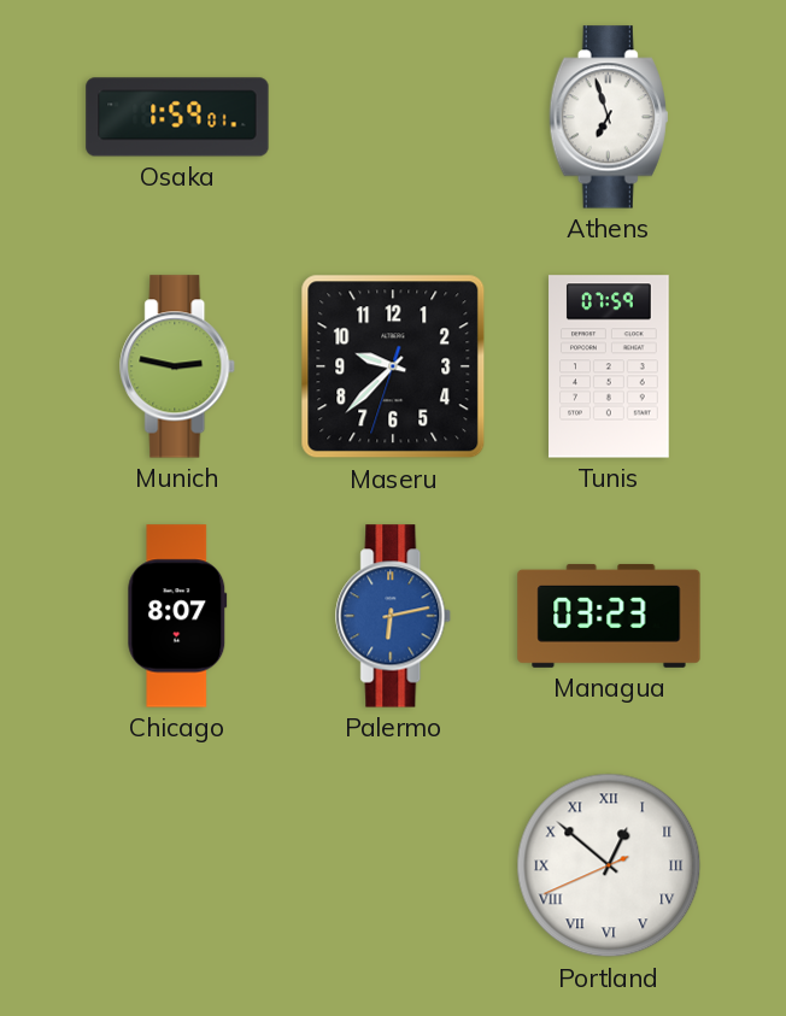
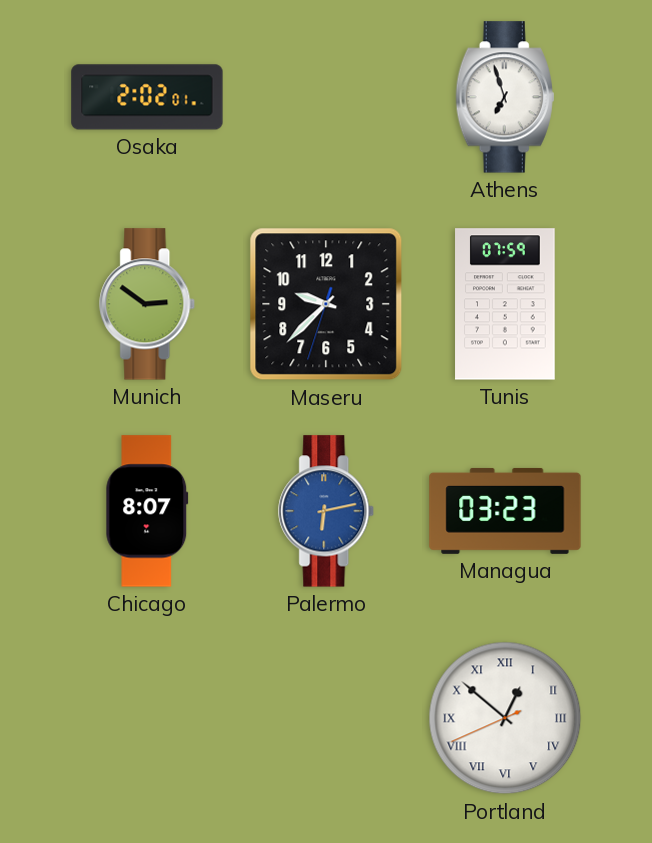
Osaka: 1:59 -> 2:02 (147, 97)
Munich: 2:47 -> 2:51 (148, 304)
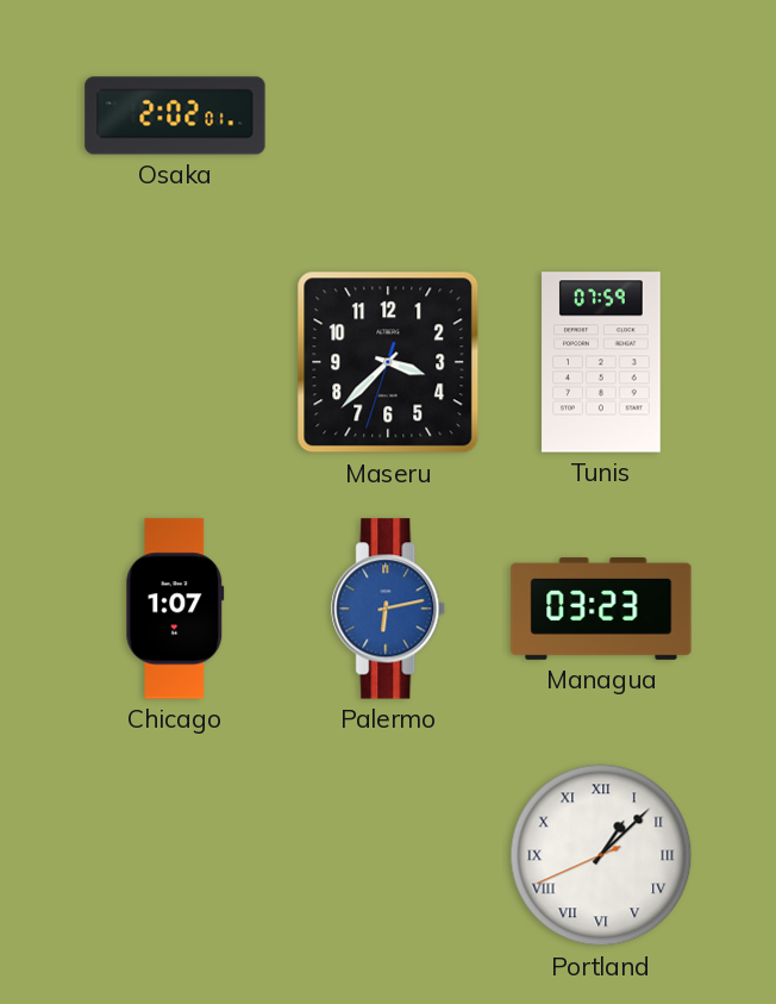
Athens: 6:57 -> none (505, 97)
Munich: 2:51 -> none (148, 304)
Maseru: 9:37 -> 3:37 (388, 362)
Chicago: 8:07 -> 1:07 (175, 609)
Portland: 12:51 -> 1:07 (601, 855)
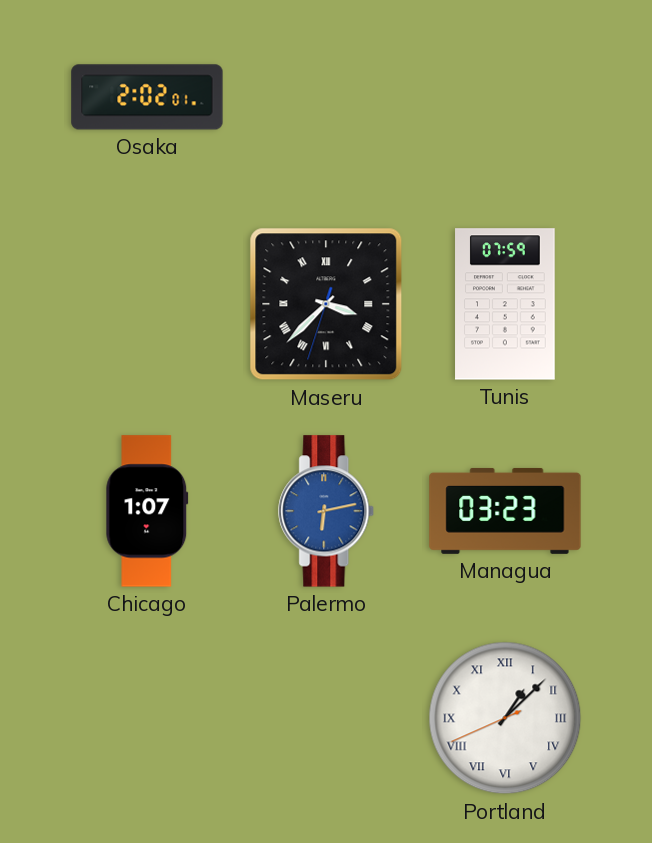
Maseru numerals: Arabic -> Roman (326, 304)
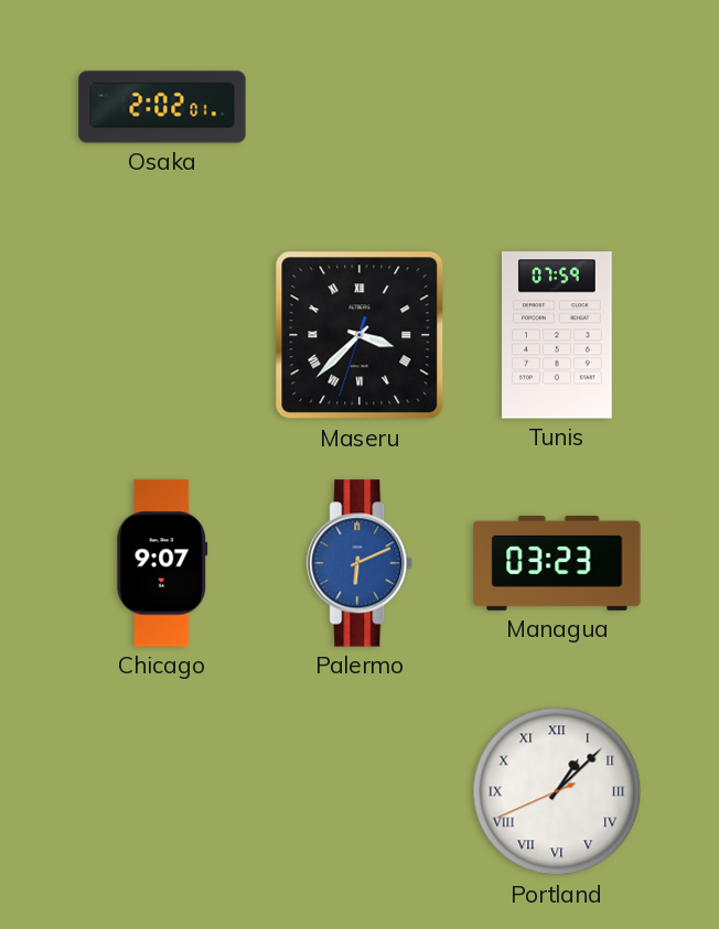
Chicago: 1:07 -> 9:07 (162, 563)
Palermo: 6:13 -> 6:11 (361, 563)
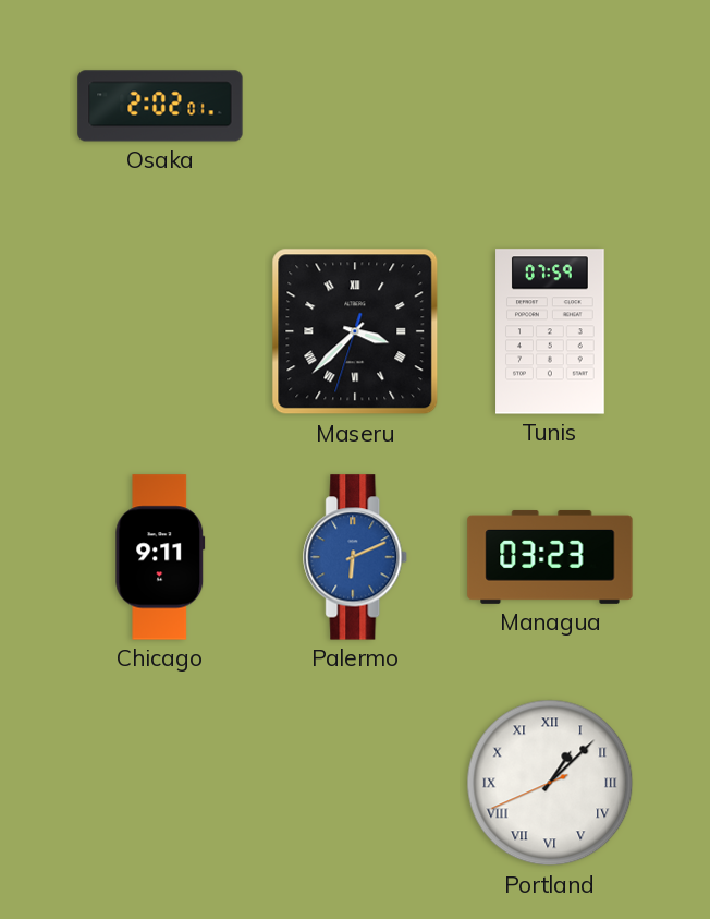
Chicago: 9:07 -> 9:11 (160, 557)
